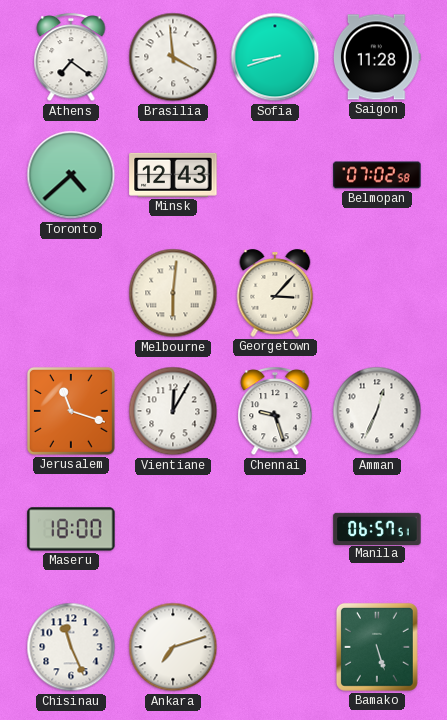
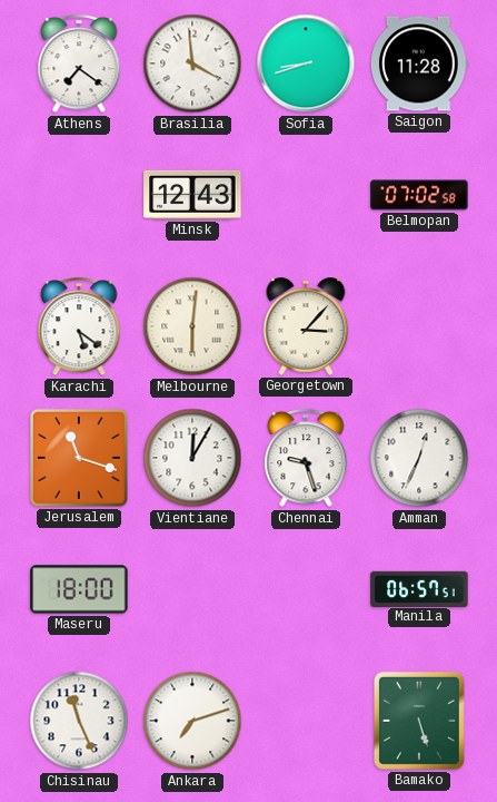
Toronto: 4:38 -> none (71, 175)
Karachi: none -> 5:21 (79, 327)
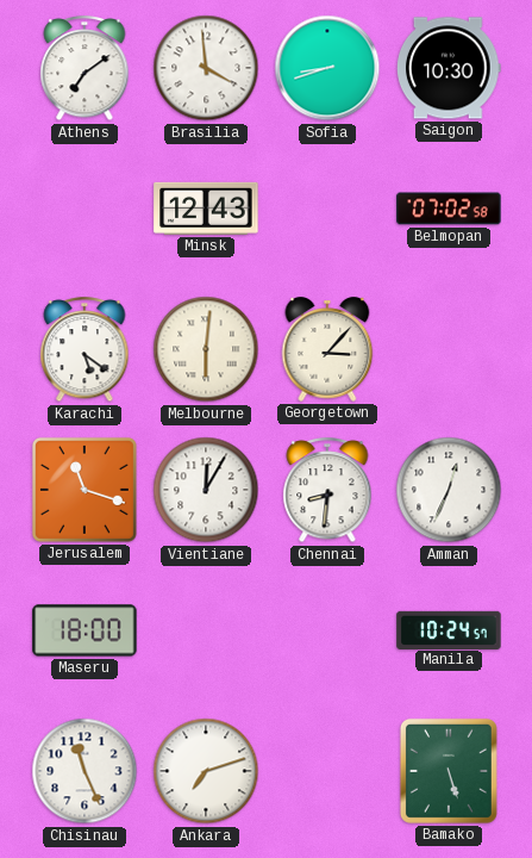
Athens: 7:21 -> 7:09 (85, 69)
Saigon: 11:28 -> 10:30 (449, 68)
Chennai: 9:27 -> 8:31 (327, 491)
Manila: 06:57 -> 10:24 (449, 629)
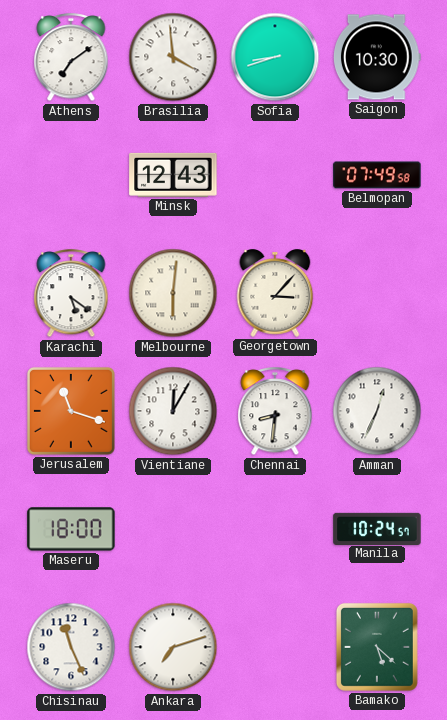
Belmopan: 07:02 -> 07:49 (377, 175)
Bamako: 5:27 -> 5:22 (377, 647)
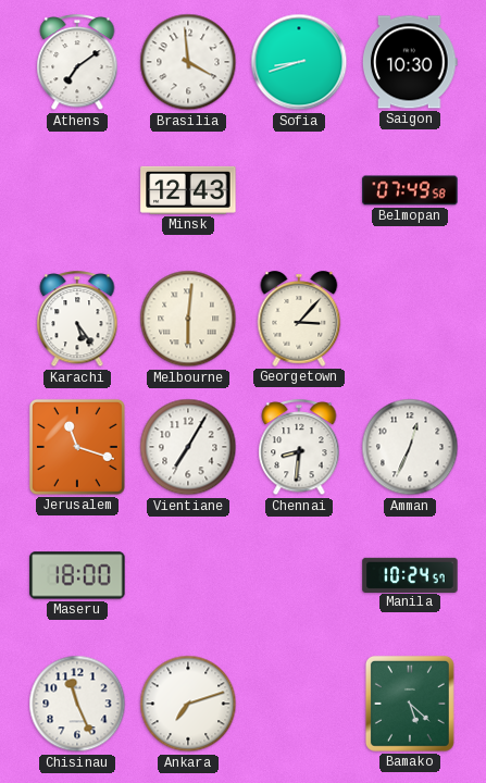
Karachi: 5:21 -> 5:24 (77, 320)
Vientiane: 12:05 -> 7:05 (188, 447)
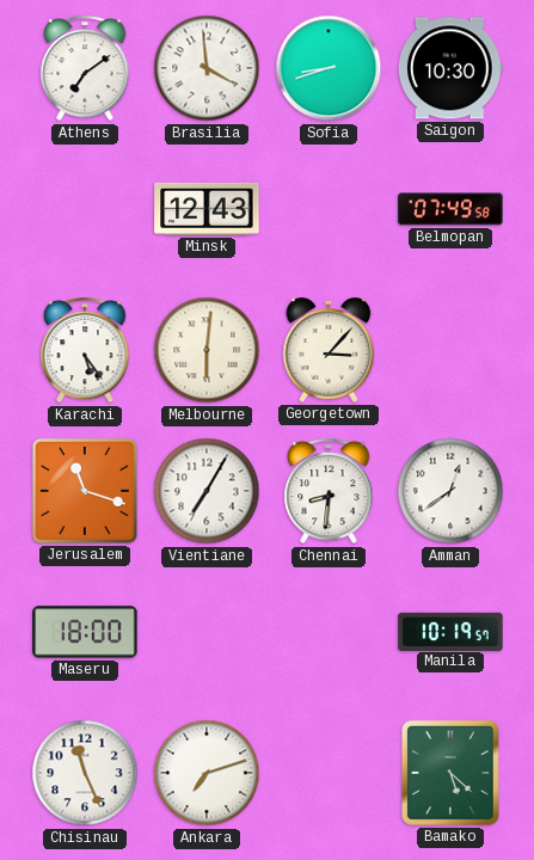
Amman: 12:34 -> 12:39 (450, 491)
Manila: 10:24 -> 10:19 (450, 631)
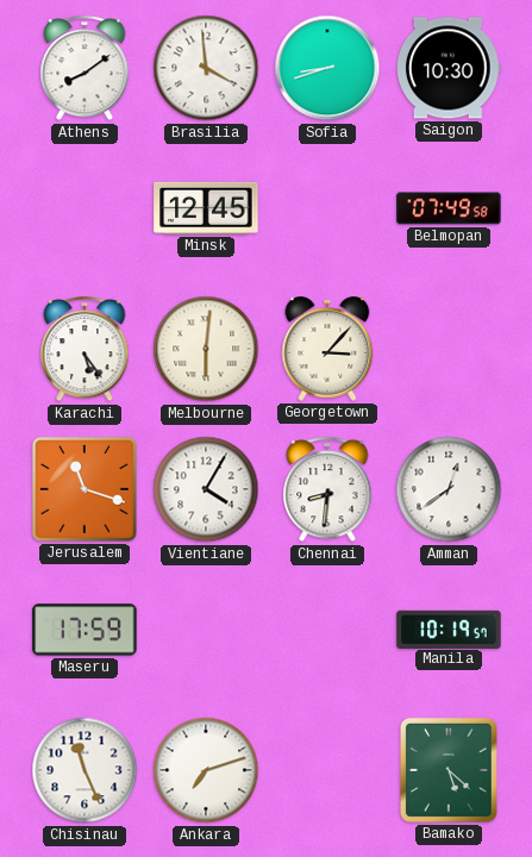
Athens: 7:09 -> 8:09 (85, 69)
Minsk: 12:43 -> 12:45 (206, 208)
Vientiane: 7:05 -> 4:05 (206, 489)
Maseru: 18:00 -> 17:59 (85, 630)
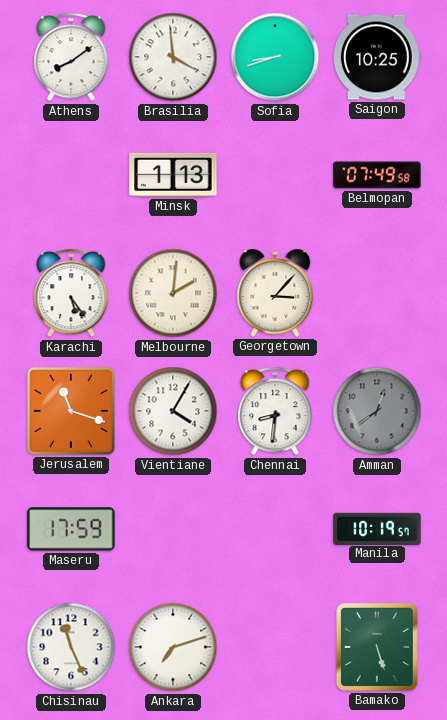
Saigon: 10:30 -> 10:25 (377, 57)
Minsk: 12:45 -> 1:13 (173, 175)
Melbourne: 6:01 -> 2:01 (173, 293)
Amman dial: white -> grey (377, 411)
Bamako: 5:22 -> 5:27 (377, 647)
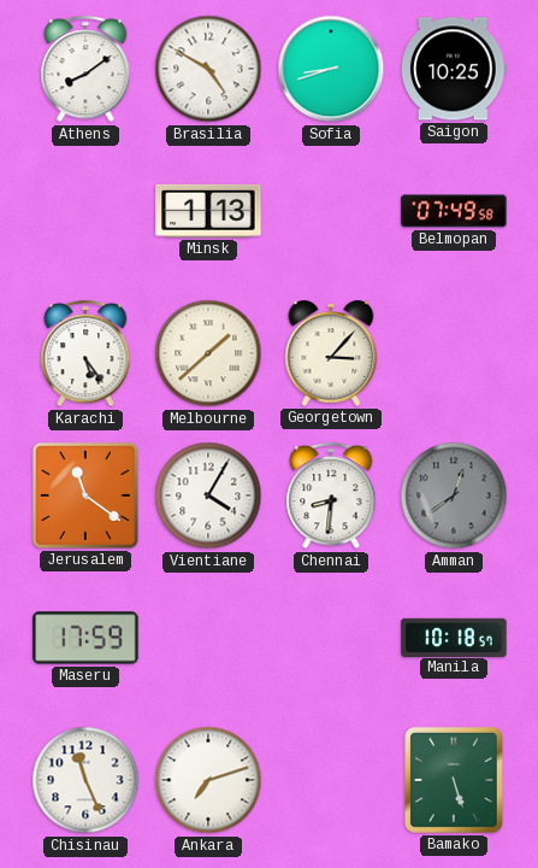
Brasilia: 3:59 -> 4:50 (208, 69)
Melbourne: 2:01 -> 1:38 (208, 353)
Jerusalem: 11:18 -> 11:21 (85, 495)
Manila: 10:19 -> 10:18 (454, 637)
